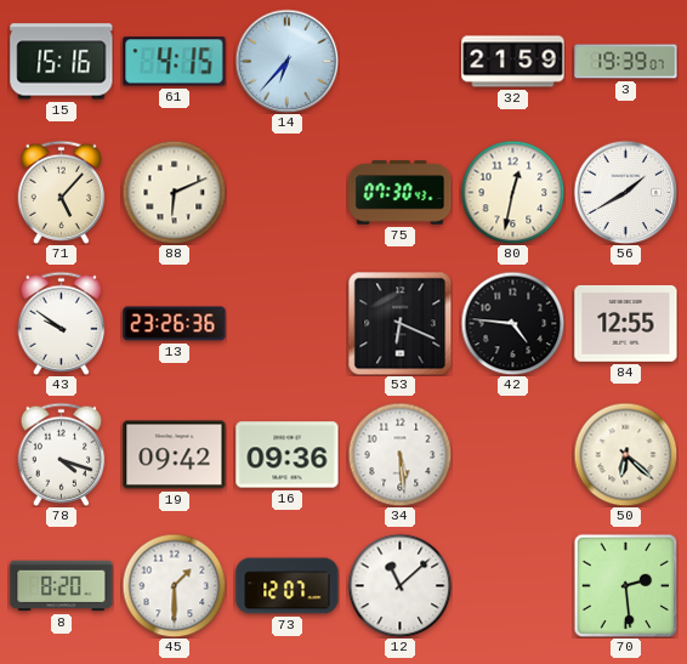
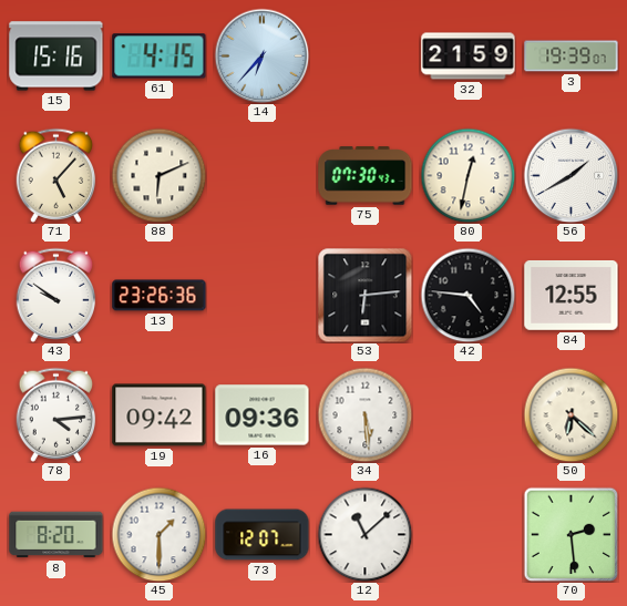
53: 6:19 -> 6:14 (364, 295)
78: 4:18 -> 4:14 (56, 414)
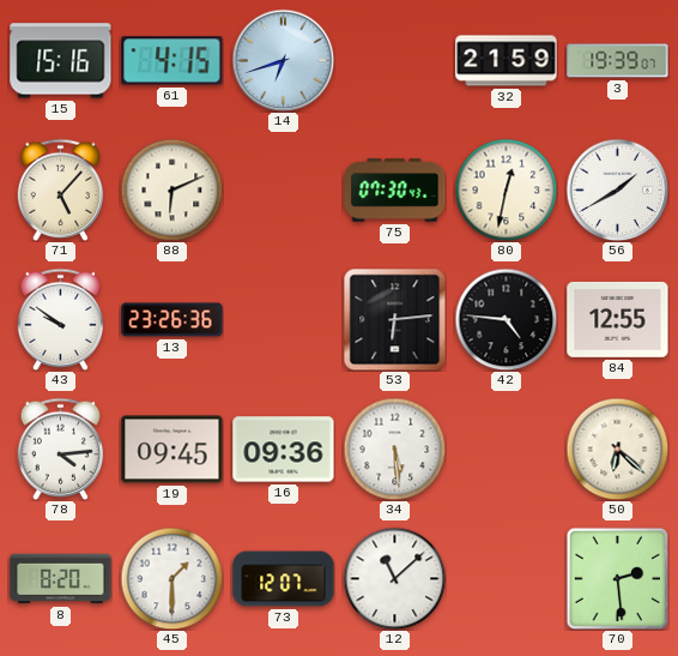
14: 6:37 -> 6:42 (283, 60)
19: 09:42 -> 09:45 (172, 450)
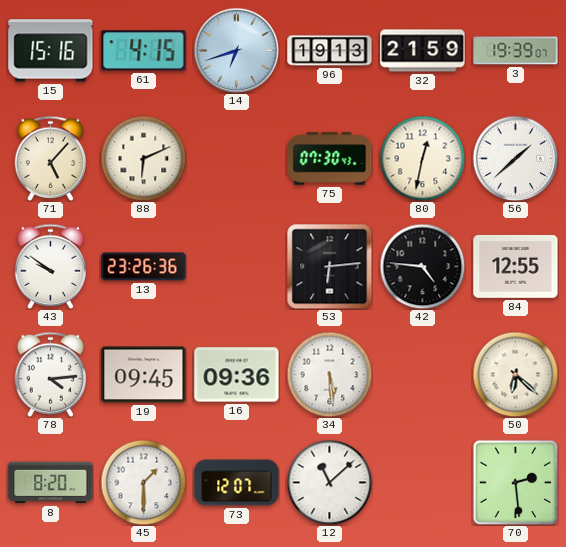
96: none -> 19:13 (330, 51)
56: 1:40 -> 1:38 (515, 158)
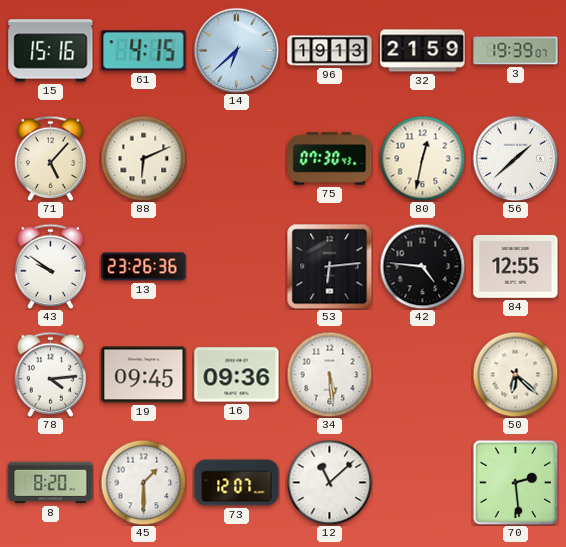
14: 6:42 -> 6:38 (236, 50)
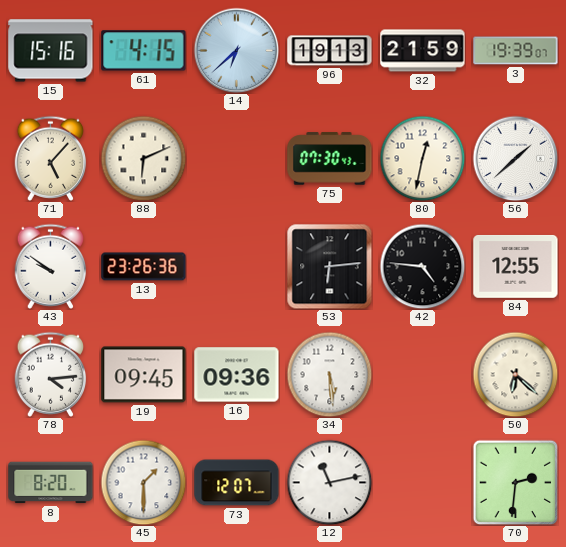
12: 11:08 -> 11:13 (329, 482)
70: 2:29 -> 2:31 (515, 482)
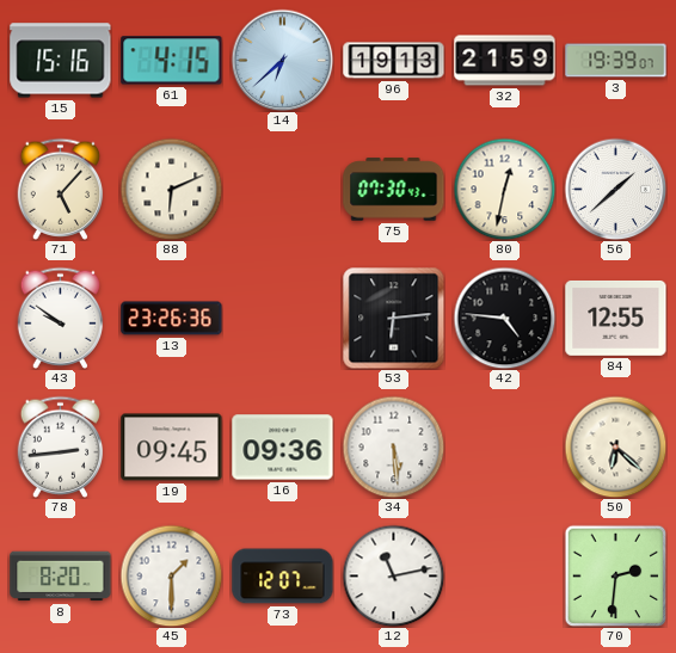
78: 4:14 -> 2:44 (61, 446)
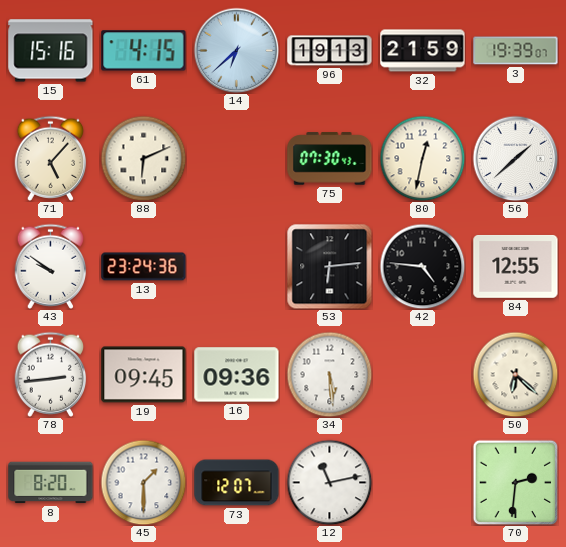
13: 23:26 -> 23:24 (144, 267)
